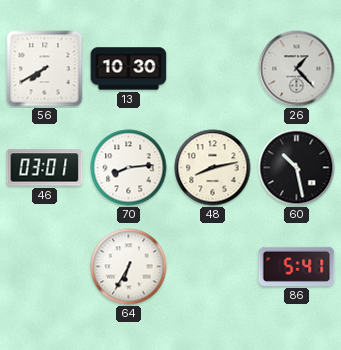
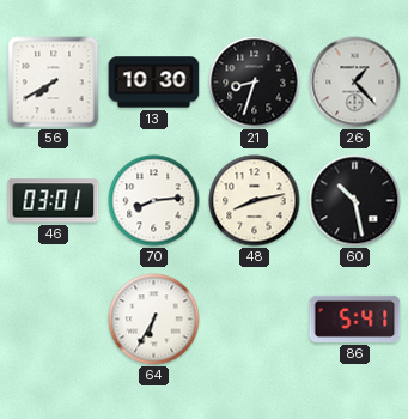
21: none -> 8:33 (255, 83)
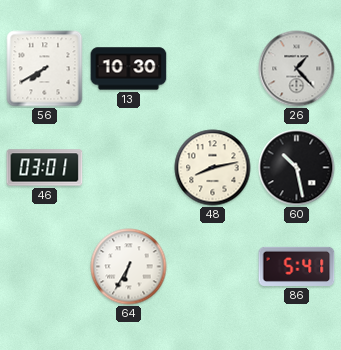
21: 8:33 -> none (255, 83)
70: 8:14 -> none (154, 201)
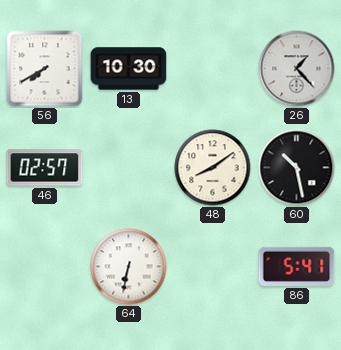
46: 03:01 -> 02:57 (45, 168)
48: 8:13 -> 8:09 (213, 168)
64: 6:35 -> 6:32 (129, 267)
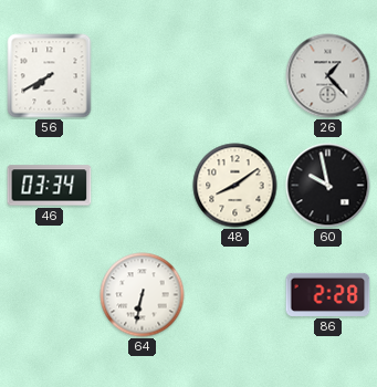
13: 10:30 -> none (129, 69)
46: 02:57 -> 03:34 (50, 186)
60: 10:28 -> 9:58 (328, 186)
86: 5:41 -> 2:28 (328, 294)
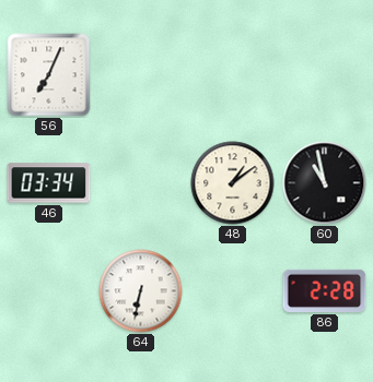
56: 7:40 -> 7:04 (49, 75)
26: 1:23 -> none (328, 76)
48: 8:09 -> 1:09 (233, 183)
60: 9:58 -> 10:58 (325, 183)
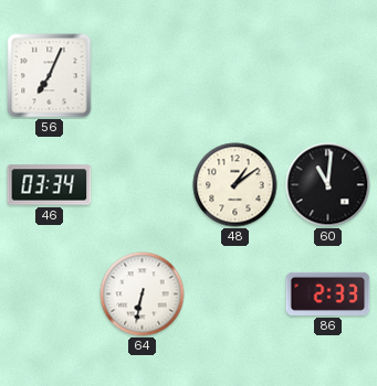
60: 10:58 -> 11:01 (328, 185)
86: 2:28 -> 2:33 (328, 293)
